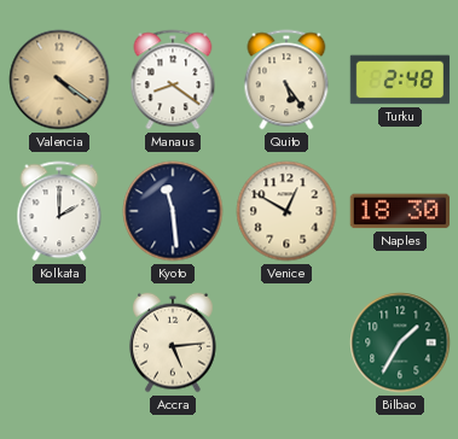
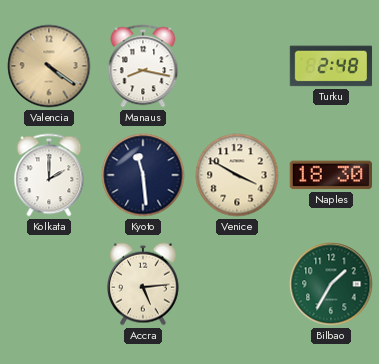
Manaus: 8:21 -> 8:17 (143, 66)
Quito: 5:24 -> none (286, 80)
Venice: 12:50 -> 3:50 (237, 175)
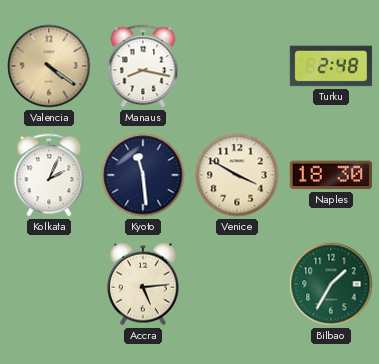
Kolkata: 2:00 -> 2:04 (49, 175)
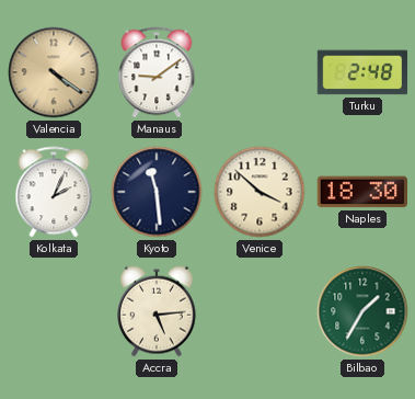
Manaus: 8:17 -> 9:09 (157, 72)
Venice: 3:50 -> 3:52 (260, 192)
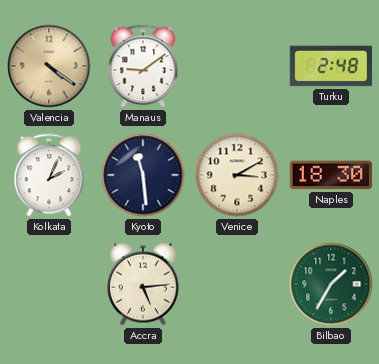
Venice: 3:52 -> 3:10 (237, 175)
